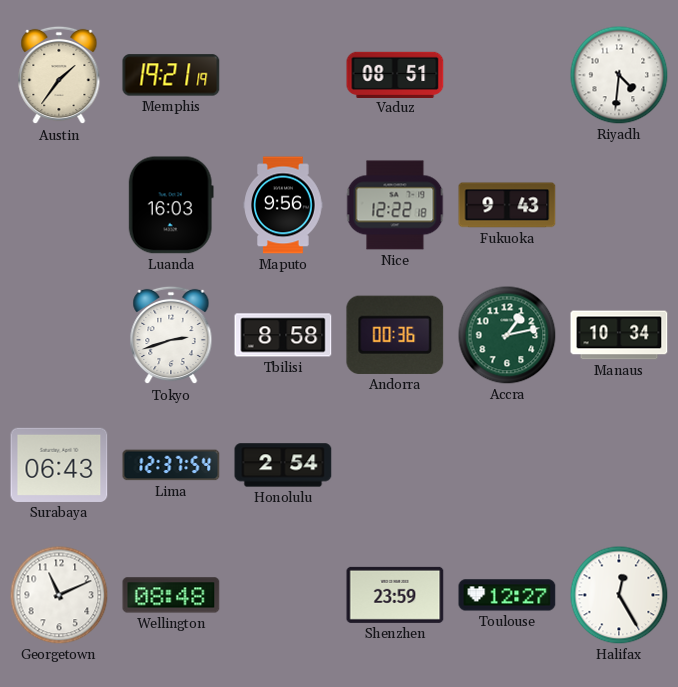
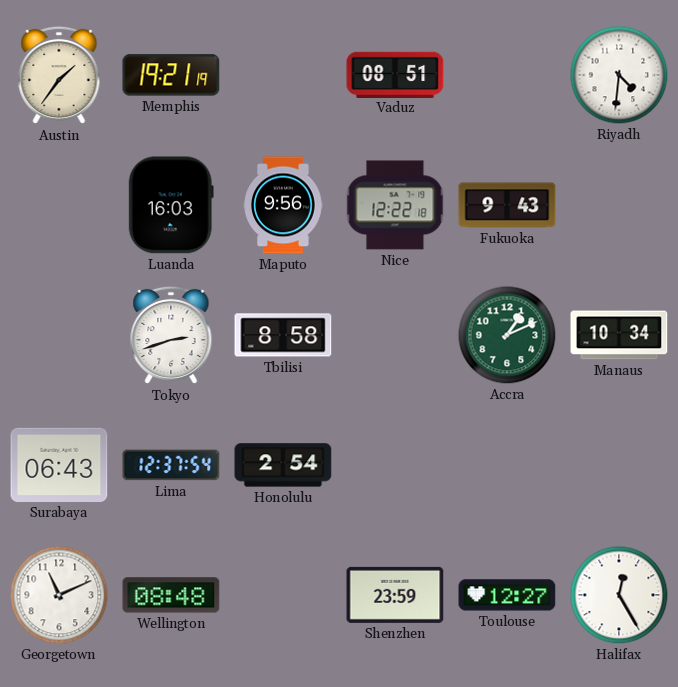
Andorra: 00:36 -> none (395, 335)
Accra: 1:13 -> 1:11 (507, 335)
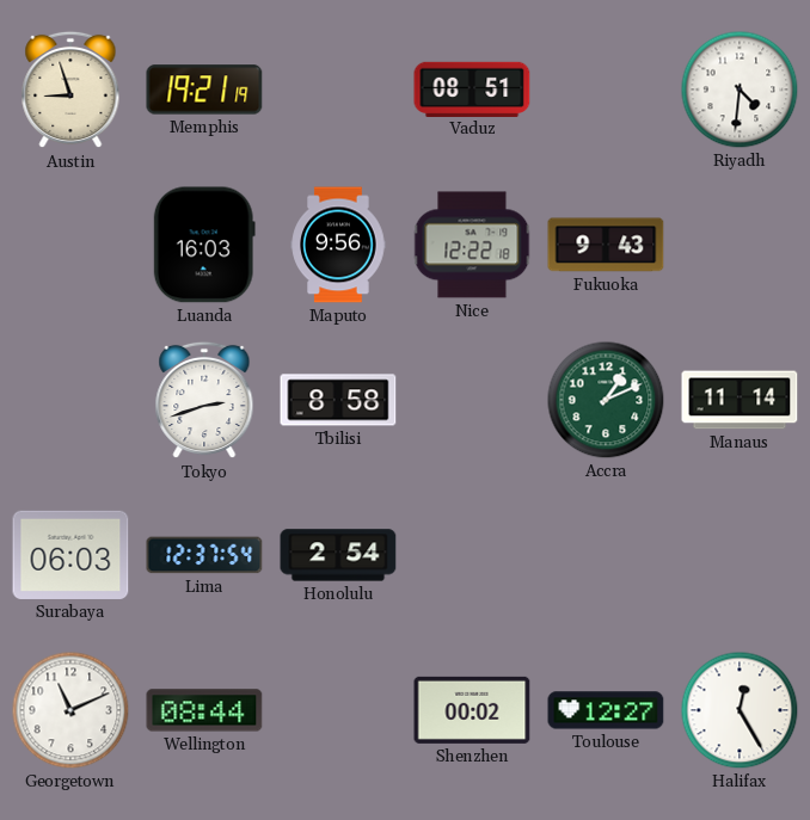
Austin: 1:36 -> 8:57 (70, 90)
Manaus: 10:34 -> 11:14 (740, 400)
Surabaya: 06:43 -> 06:03 (70, 555)
Wellington: 08:48 -> 08:44 (204, 710)
Shenzhen: 23:59 -> 00:02 (472, 710)
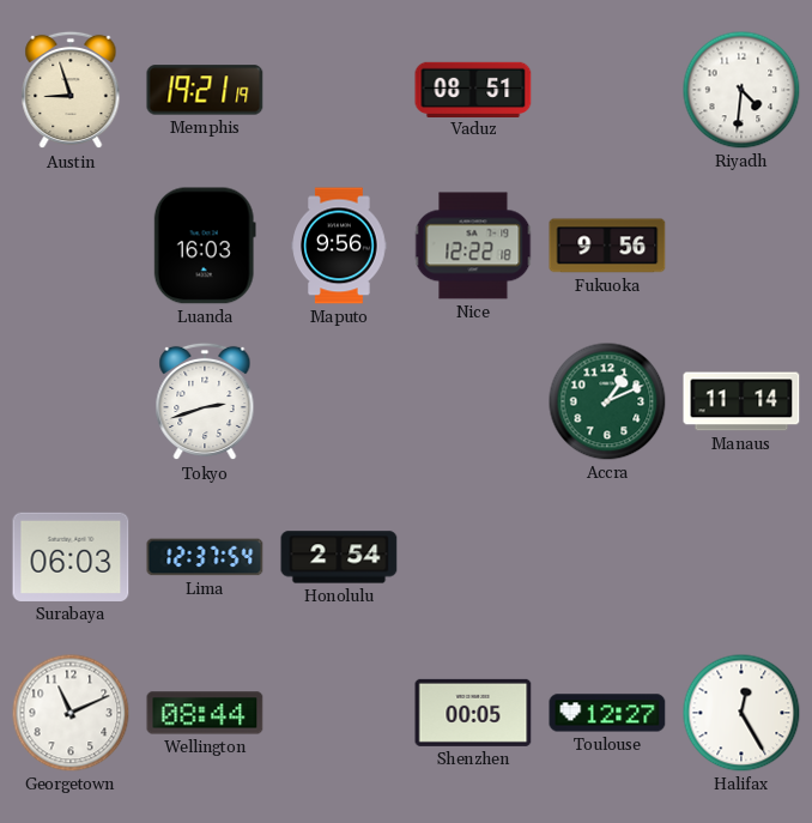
Fukuoka: 9:43 -> 9:56 (607, 246)
Tbilisi: 8:58 -> none (338, 400)
Shenzhen: 00:02 -> 00:05 (473, 713)
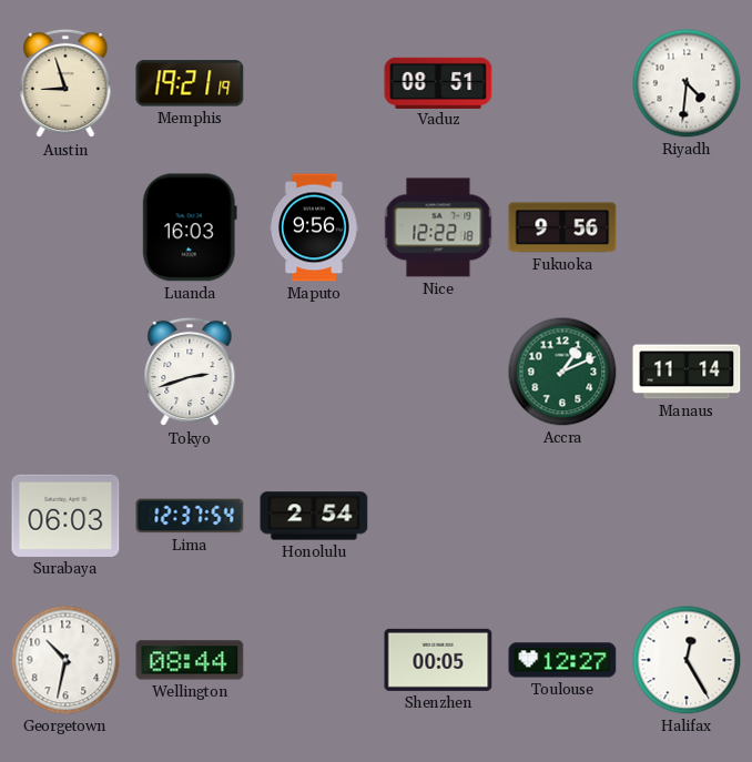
Georgetown: 11:11 -> 10:32 (65, 660)
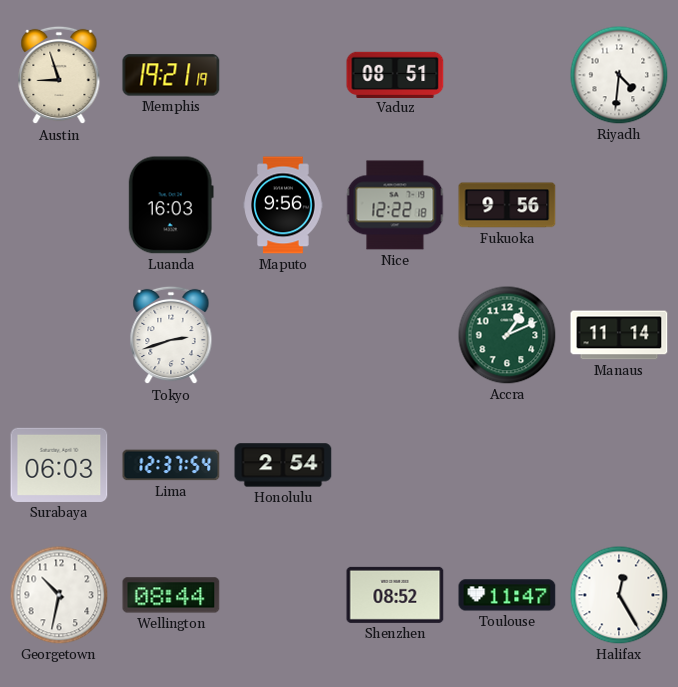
Shenzhen: 00:05 -> 08:52 (395, 595)
Toulouse: 12:27 -> 11:47 (507, 595)
